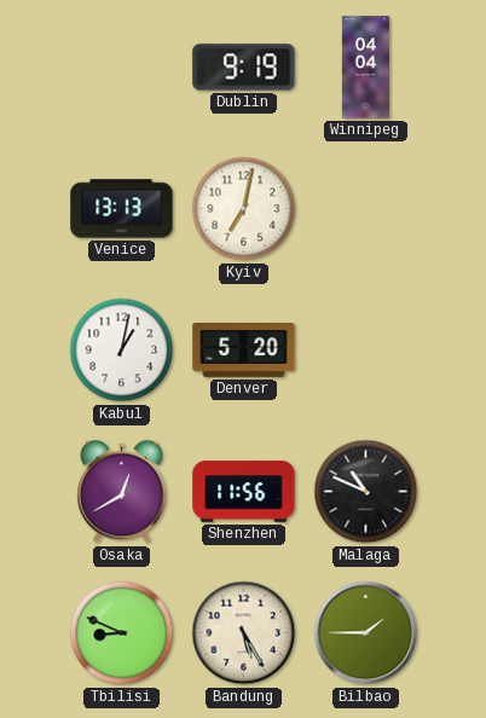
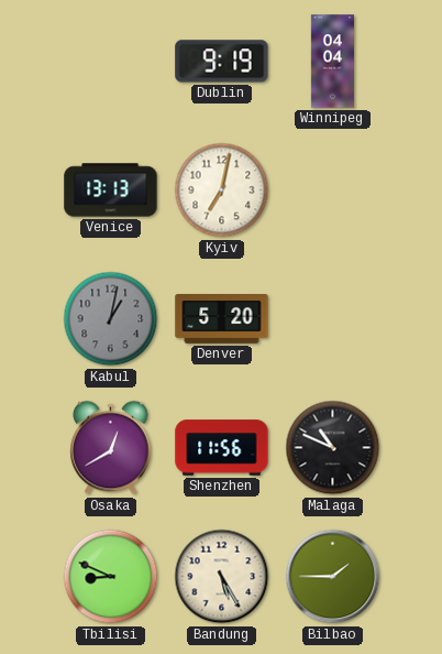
Kabul dial: white -> grey (111, 319)
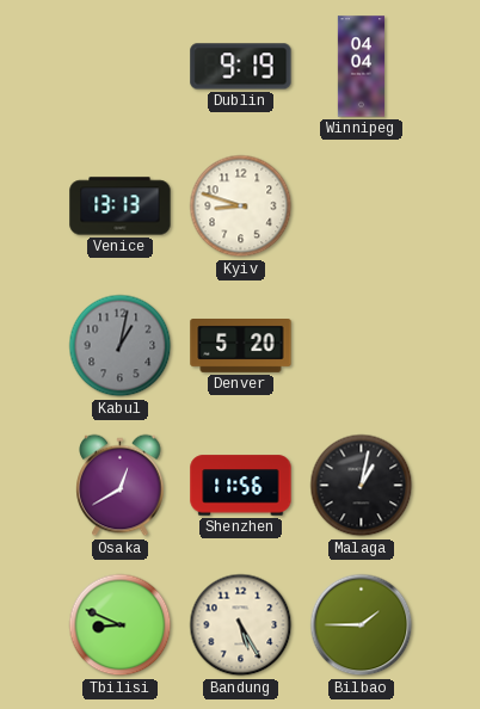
Kyiv: 7:02 -> 8:48 (241, 206)
Malaga: 10:49 -> 1:02 (362, 486)
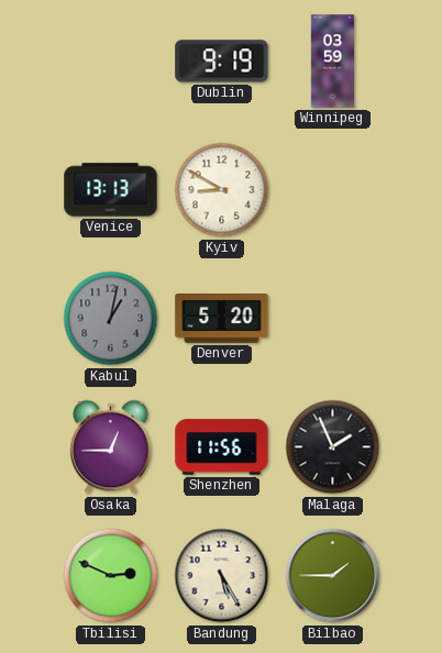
Winnipeg: 04:04 -> 03:59 (332, 62)
Kyiv: 8:48 -> 8:50 (222, 190)
Osaka: 12:40 -> 12:45 (111, 447)
Malaga: 1:02 -> 1:56 (333, 447)
Tbilisi: 8:49 -> 2:49 (111, 576)
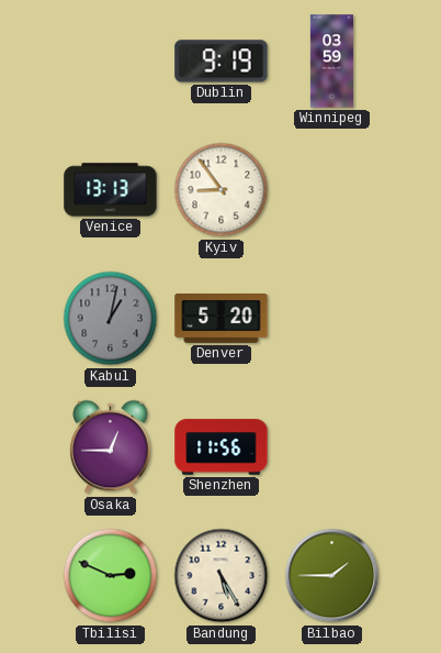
Kyiv: 8:50 -> 8:54 (222, 190)
Malaga: 1:56 -> none (333, 447)
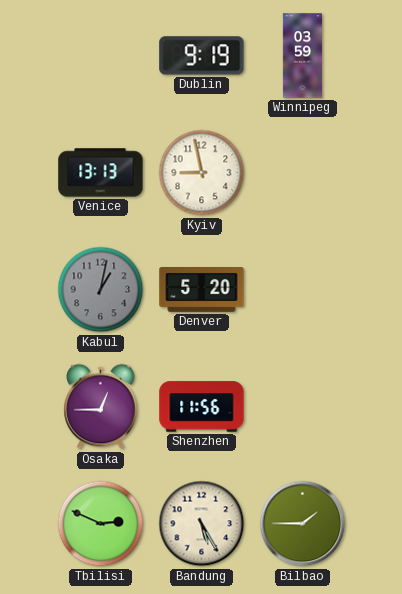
Kyiv: 8:54 -> 8:58 (202, 173)
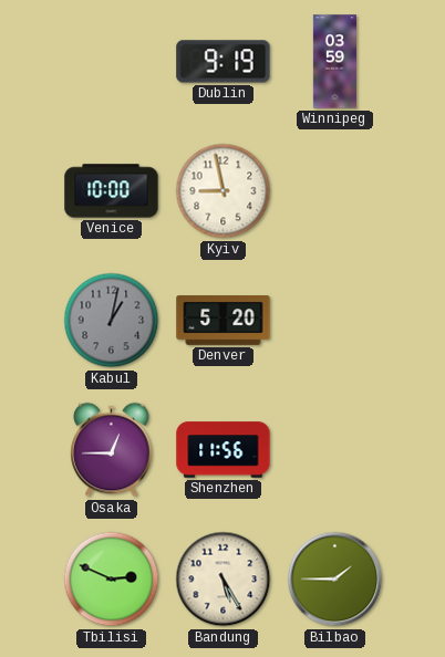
Venice: 13:13 -> 10:00 (112, 191)
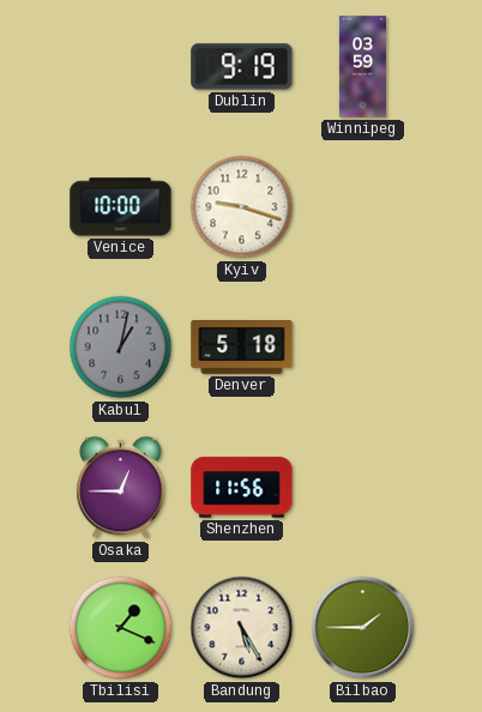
Kyiv: 8:58 -> 9:18 (242, 207)
Denver: 5:20 -> 5:18 (242, 348)
Tbilisi: 2:49 -> 1:19 (121, 628)
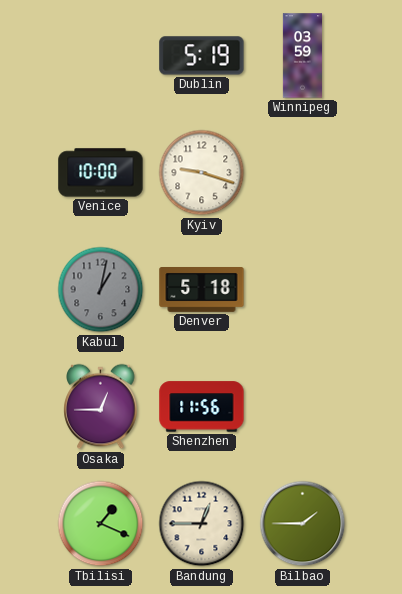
Dublin: 9:19 -> 5:19 (202, 56)
Bandung: 5:25 -> 12:45 (202, 524)
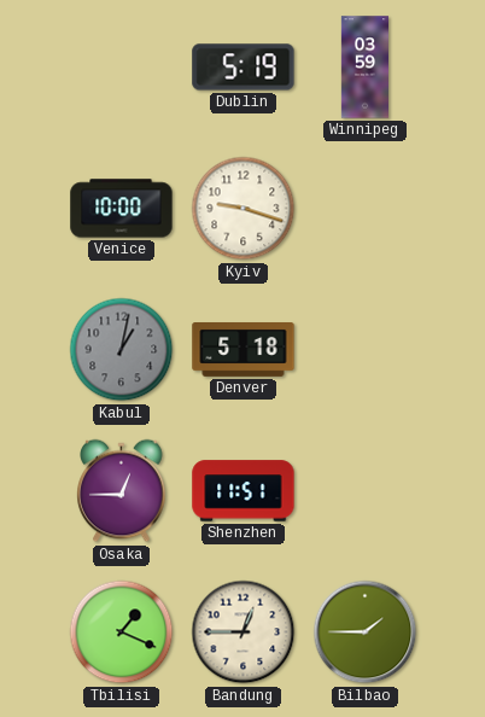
Shenzhen: 11:56 -> 11:51 (244, 491)
